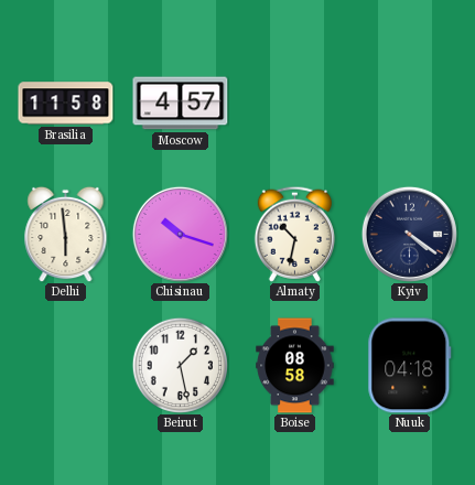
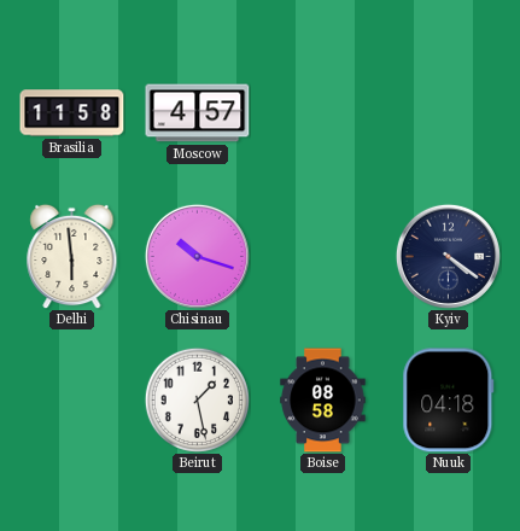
Almaty: 10:32 -> none (294, 234)
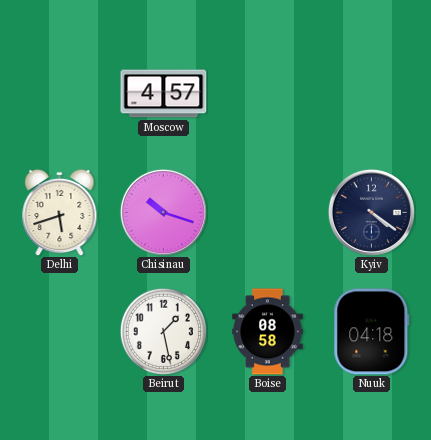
Brasilia: 11:58 -> none (72, 113)
Delhi: 5:59 -> 5:42 (60, 212)
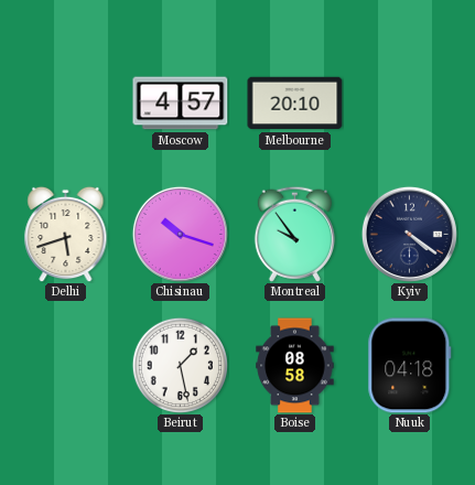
Melbourne: none -> 20:10 (295, 104)
Montreal: none -> 9:54 (294, 234)
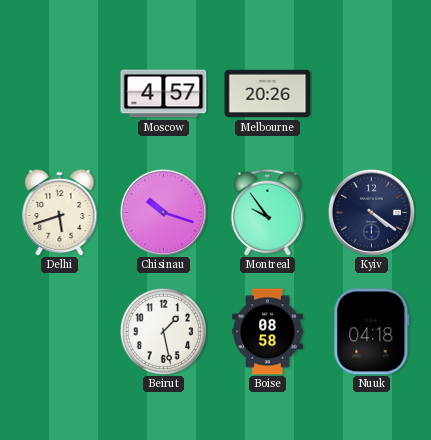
Melbourne: 20:10 -> 20:26 (268, 94)
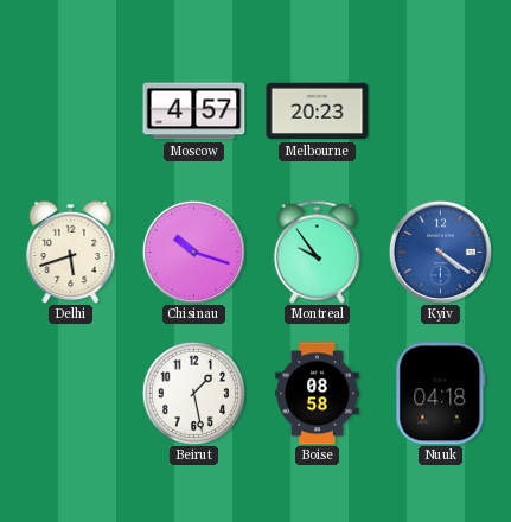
Melbourne: 20:26 -> 20:23 (318, 112)
Kyiv dial: navy -> blue (440, 252)
